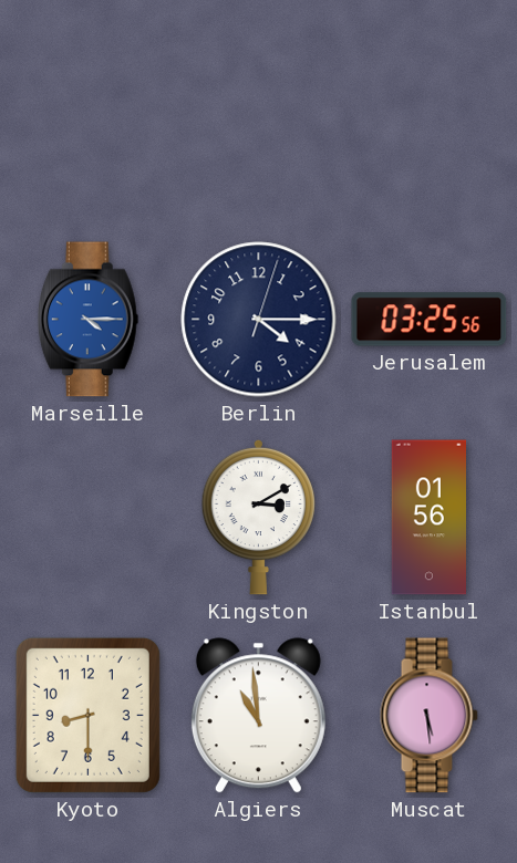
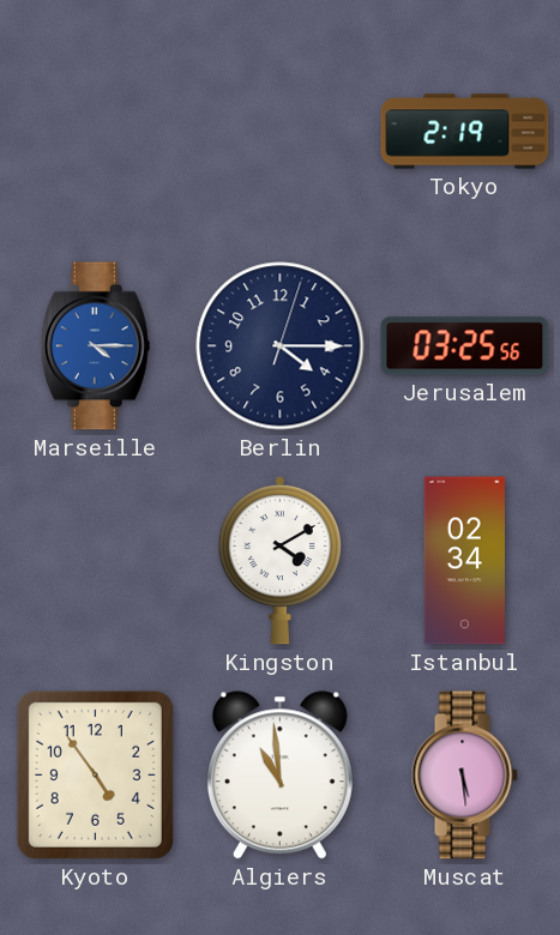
Tokyo: none -> 2:19 (465, 132)
Kingston: 3:10 -> 4:10 (279, 560)
Istanbul: 01:56 -> 02:34 (465, 561)
Kyoto: 8:30 -> 4:54 (95, 774)
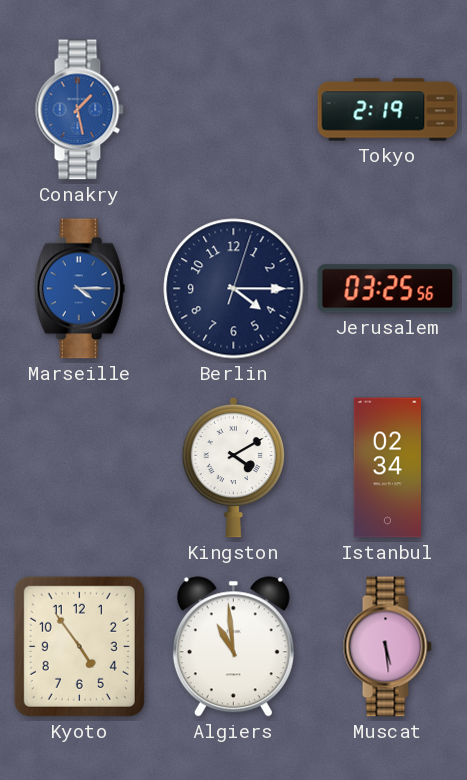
Conakry: none -> 1:28 (79, 110)
